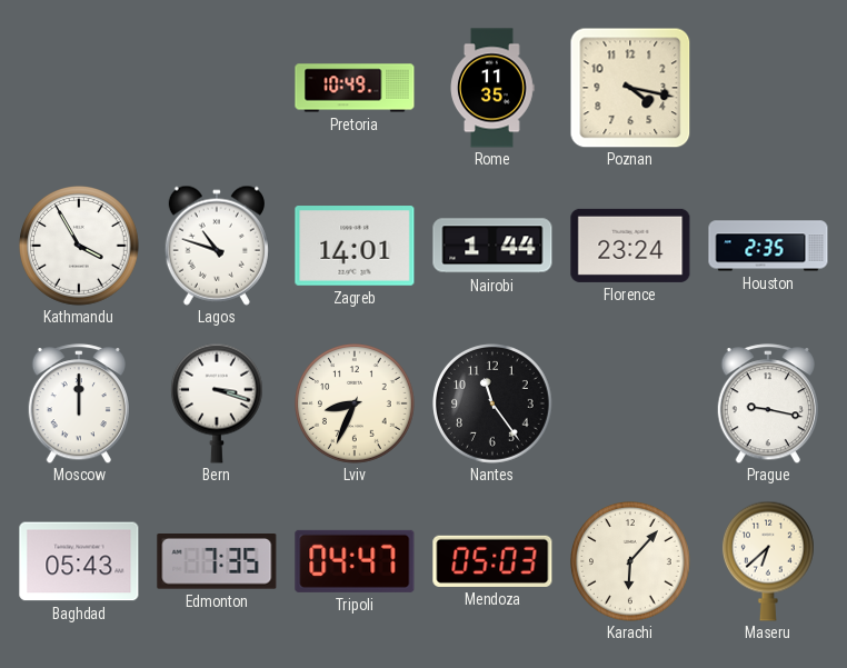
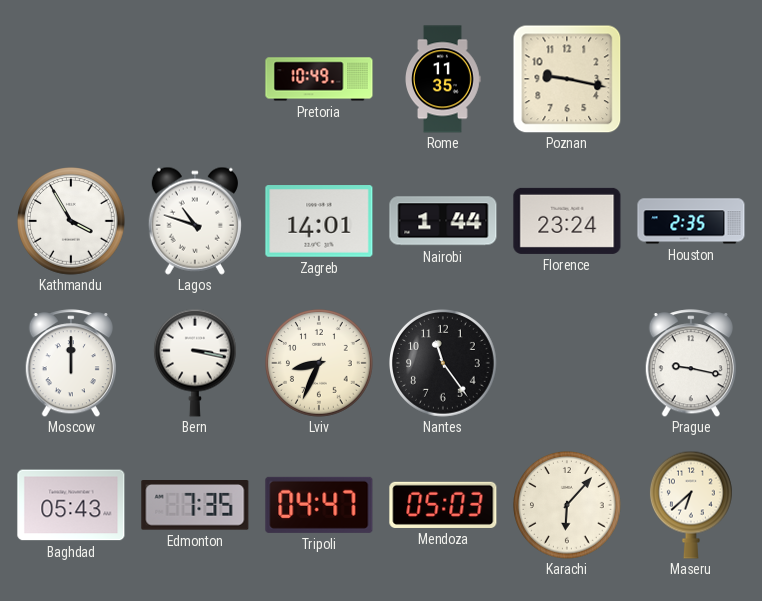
Poznan: 4:17 -> 9:17 (567, 79)
Bern: 3:18 -> 3:17 (195, 363)
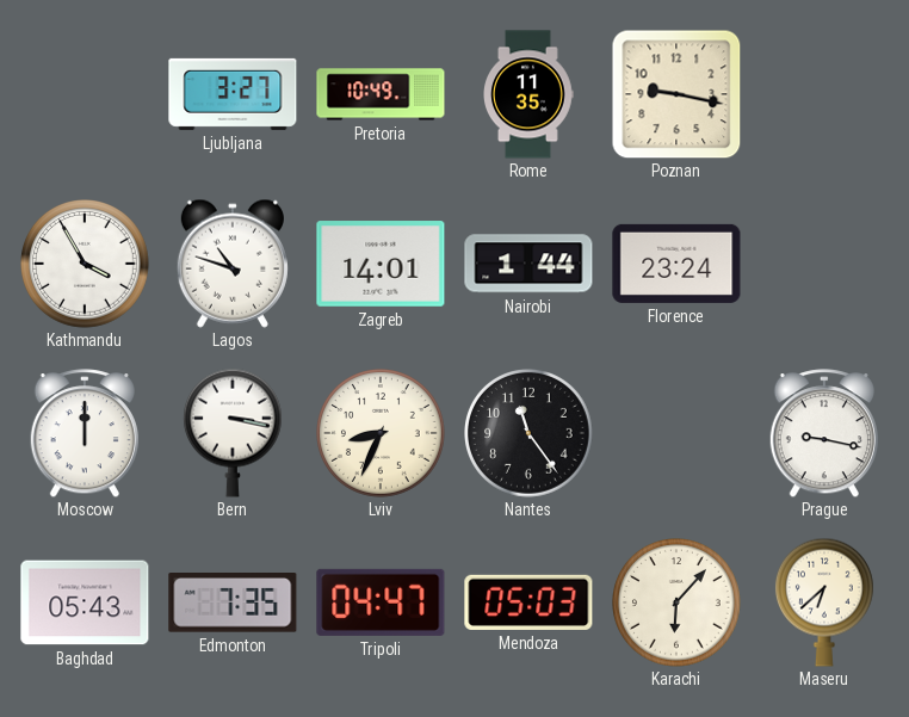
Ljubljana: none -> 3:27 (233, 94)
Houston: 2:35 -> none (691, 221)
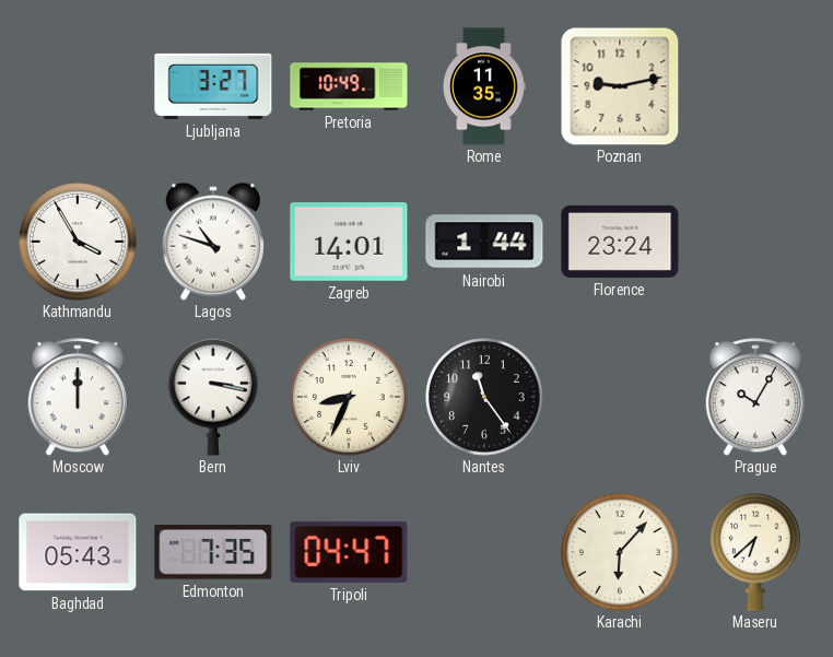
Poznan: 9:17 -> 9:13 (620, 86)
Prague: 9:17 -> 10:05 (754, 397)
Mendoza: 05:03 -> none (528, 602)
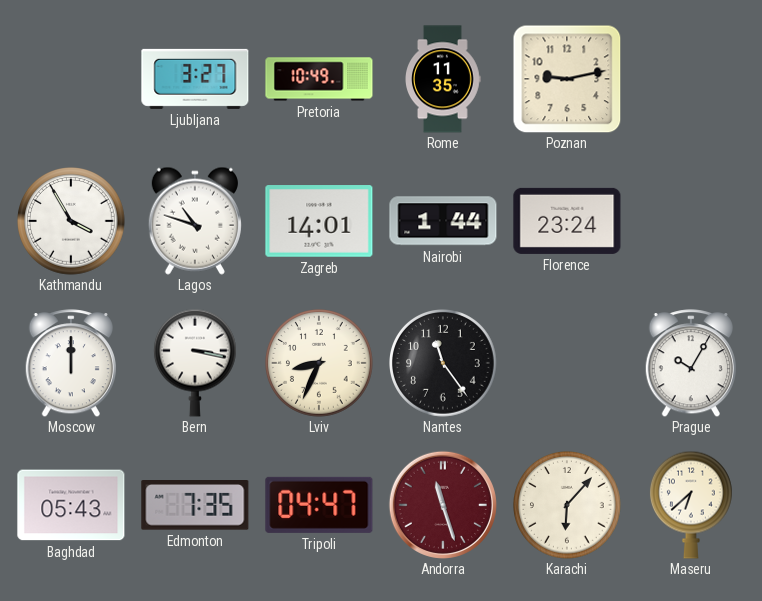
Andorra: none -> 11:27 (443, 505)
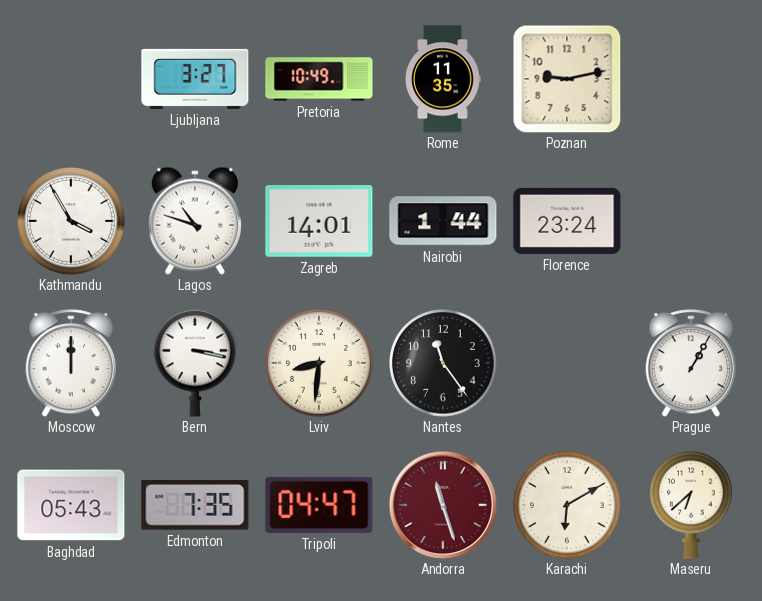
Lviv: 8:34 -> 8:31 (320, 364)
Prague: 10:05 -> 1:05 (690, 363)
Karachi: 6:07 -> 6:10 (568, 506)
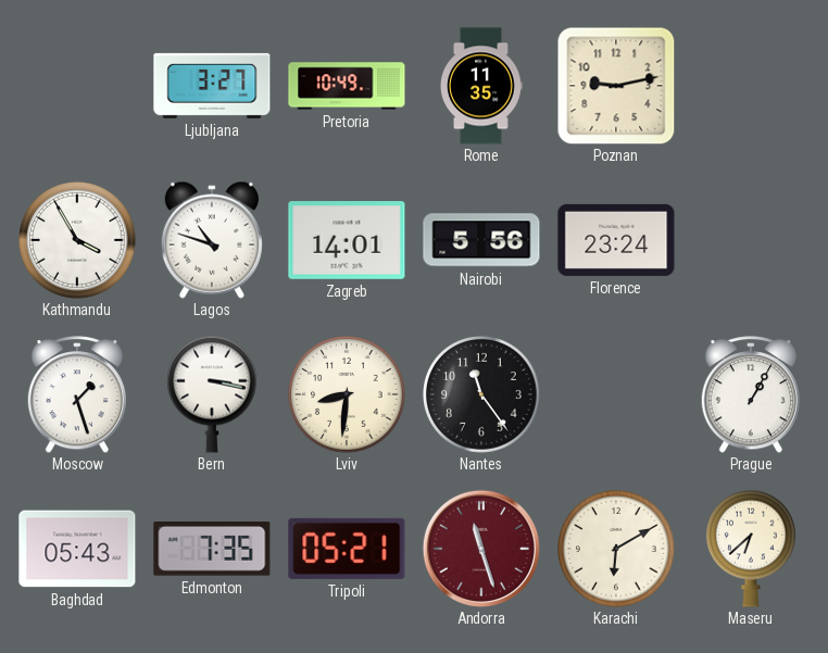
Nairobi: 1:44 -> 5:56 (481, 240)
Moscow: 12:00 -> 1:27 (76, 394)
Tripoli: 04:47 -> 05:21 (347, 549)
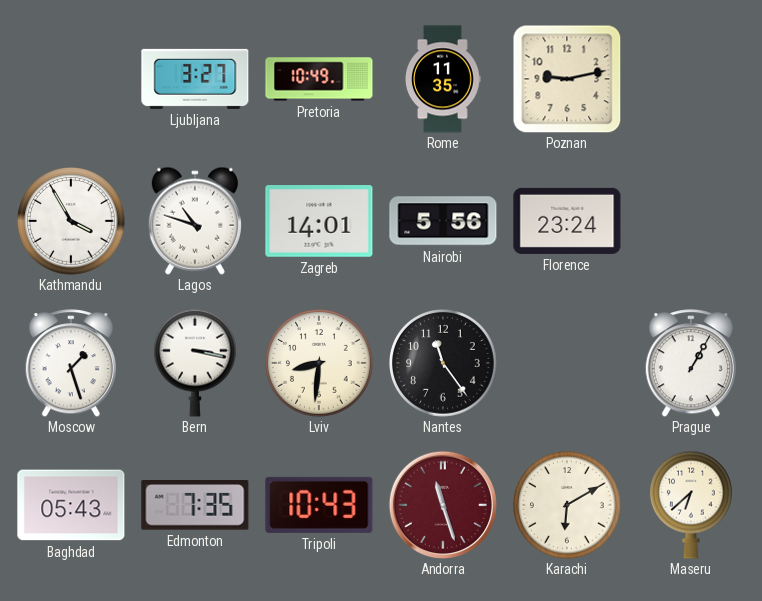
Tripoli: 05:21 -> 10:43 (319, 505)
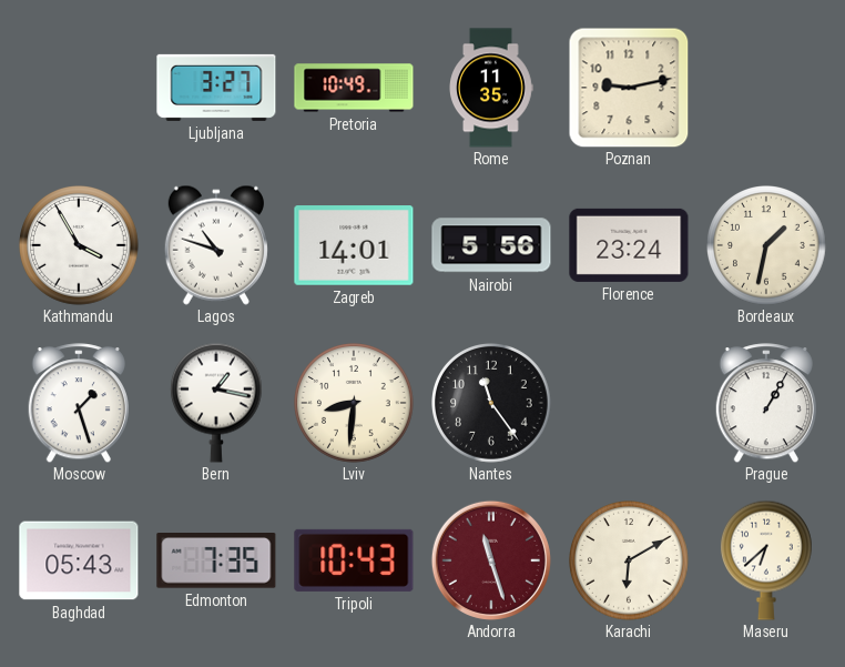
Bordeaux: none -> 1:32 (767, 246)
Bern: 3:17 -> 1:17 (216, 403)
